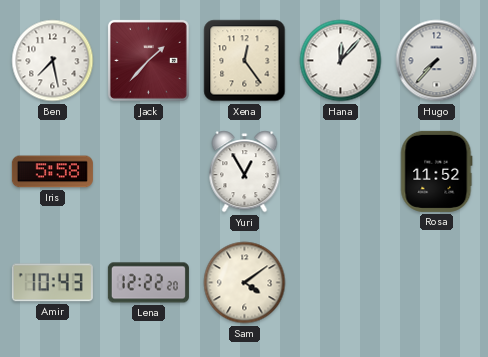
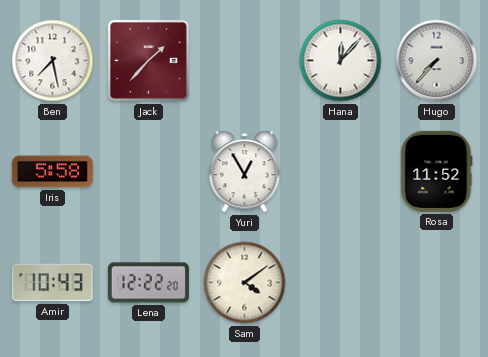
Xena: 12:24 -> none (245, 61)
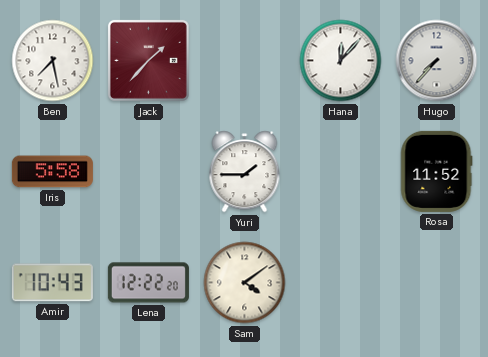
Yuri: 12:55 -> 1:45 (245, 172)
